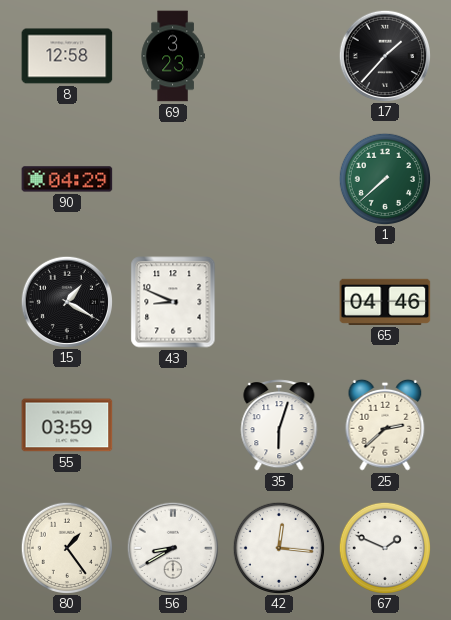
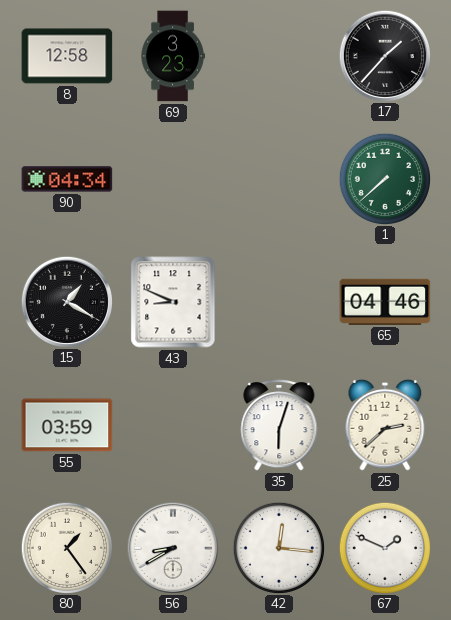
90: 04:29 -> 04:34 (67, 179)
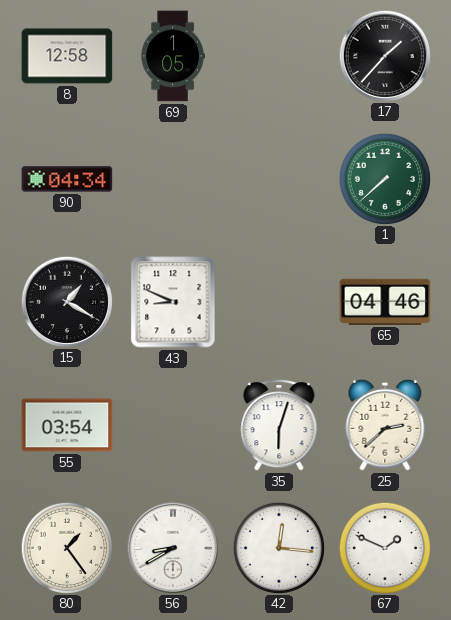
69: 3:23 -> 1:05 (173, 56)
55: 03:59 -> 03:54 (67, 425)
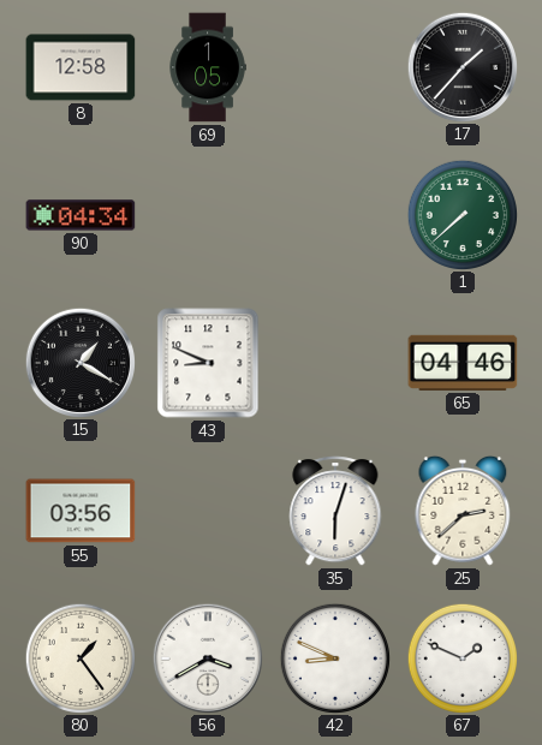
55: 03:54 -> 03:56 (81, 511)
56: 8:40 -> 3:40 (207, 657)
42: 12:16 -> 8:49 (334, 657)
